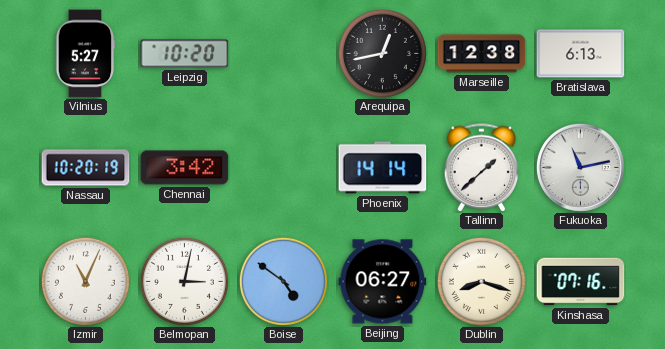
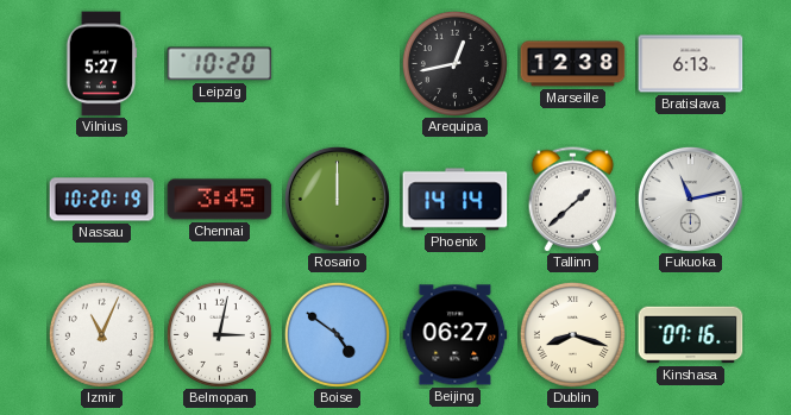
Chennai: 3:42 -> 3:45 (220, 200)
Rosario: none -> 12:00 (337, 199)
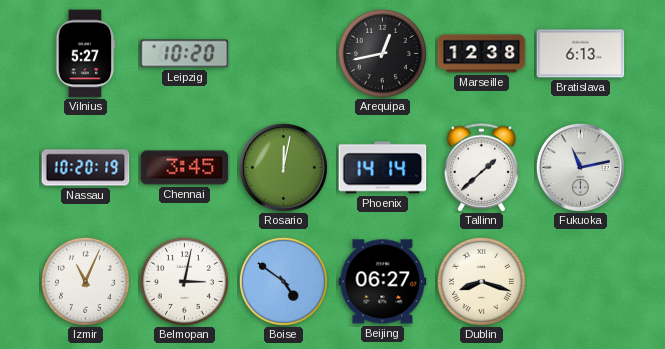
Rosario: 12:00 -> 12:02 (283, 167)
Kinshasa: 07:16 -> none (691, 335)
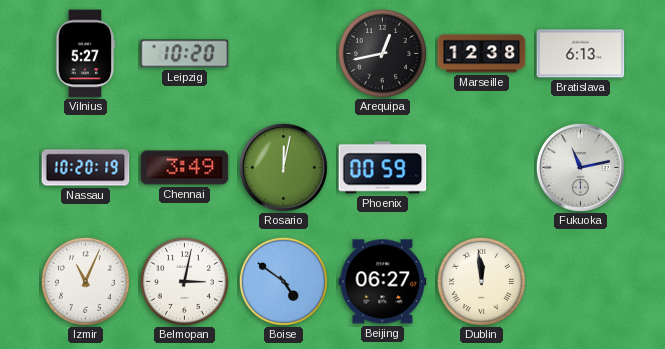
Chennai: 3:45 -> 3:49 (185, 168)
Phoenix: 14:14 -> 00:59 (383, 168)
Tallinn: 1:38 -> none (482, 168)
Dublin: 8:18 -> 11:59 (481, 281)
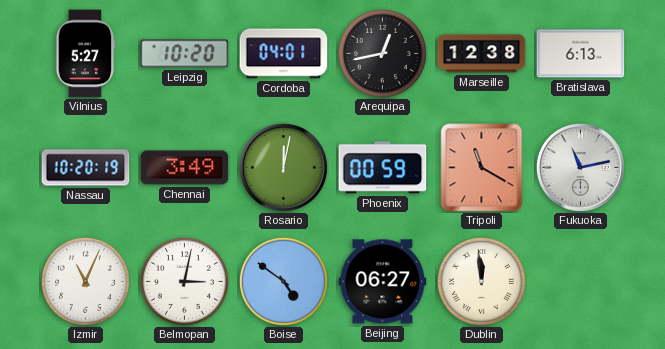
Cordoba: none -> 04:01 (284, 54)
Tripoli: none -> 11:20 (482, 168)
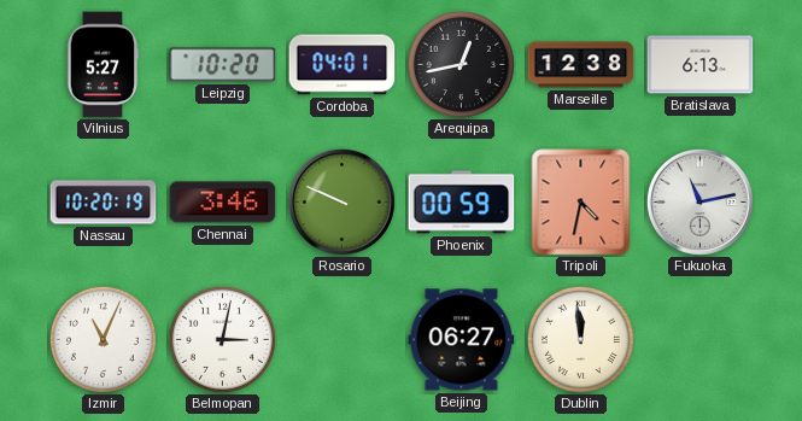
Chennai: 3:49 -> 3:46 (223, 203)
Rosario: 12:02 -> 9:49 (341, 201)
Tripoli: 11:20 -> 4:32 (581, 203)
Boise: 4:51 -> none (283, 281)
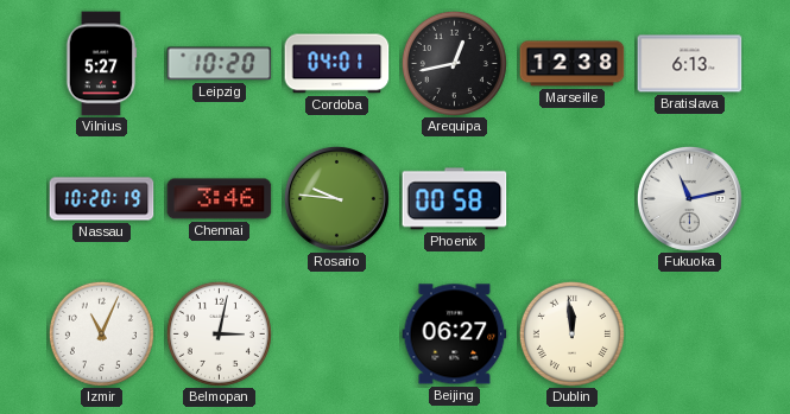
Rosario: 9:49 -> 9:46 (336, 198)
Phoenix: 00:59 -> 00:58 (455, 199)
Tripoli: 4:32 -> none (581, 203)
